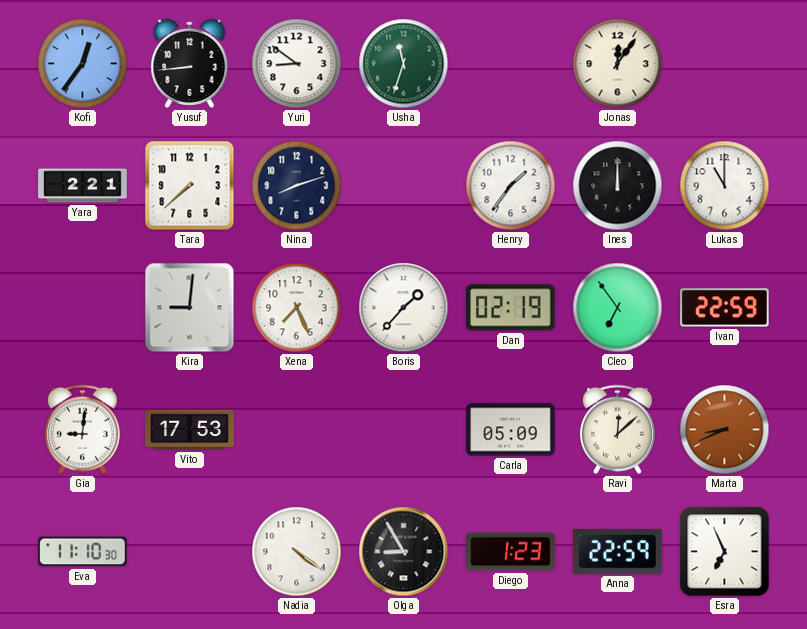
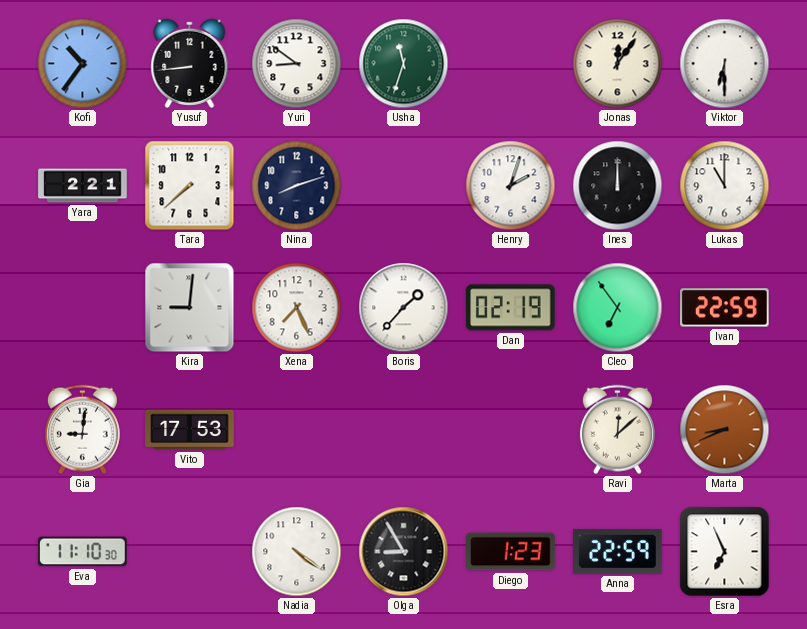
Kofi: 12:36 -> 10:36 (83, 64)
Viktor: none -> 6:30 (725, 64)
Henry: 1:36 -> 2:03 (511, 186)
Carla: 05:09 -> none (511, 430)
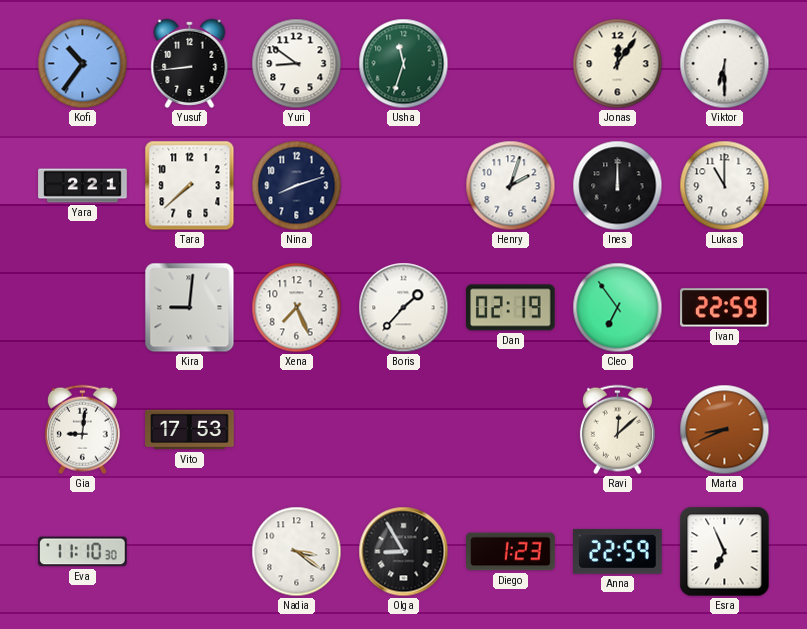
Nadia: 4:21 -> 3:21 (297, 552)
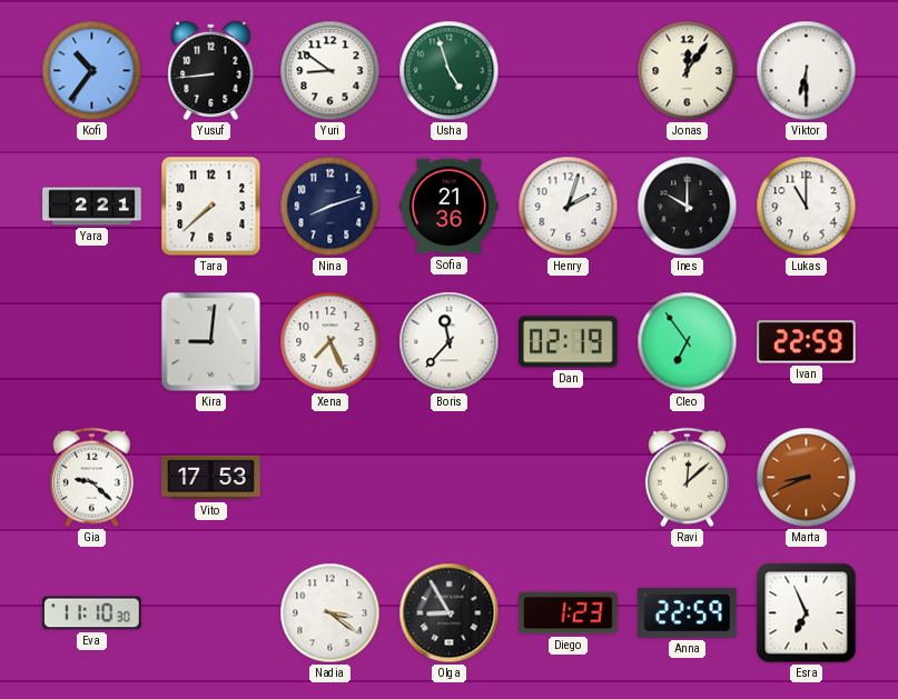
Usha: 11:33 -> 4:57 (450, 71)
Sofia: none -> 21:36 (450, 207)
Ines: 12:00 -> 10:00 (688, 207)
Boris: 1:37 -> 11:37 (450, 342)
Gia: 9:01 -> 9:22 (91, 478)
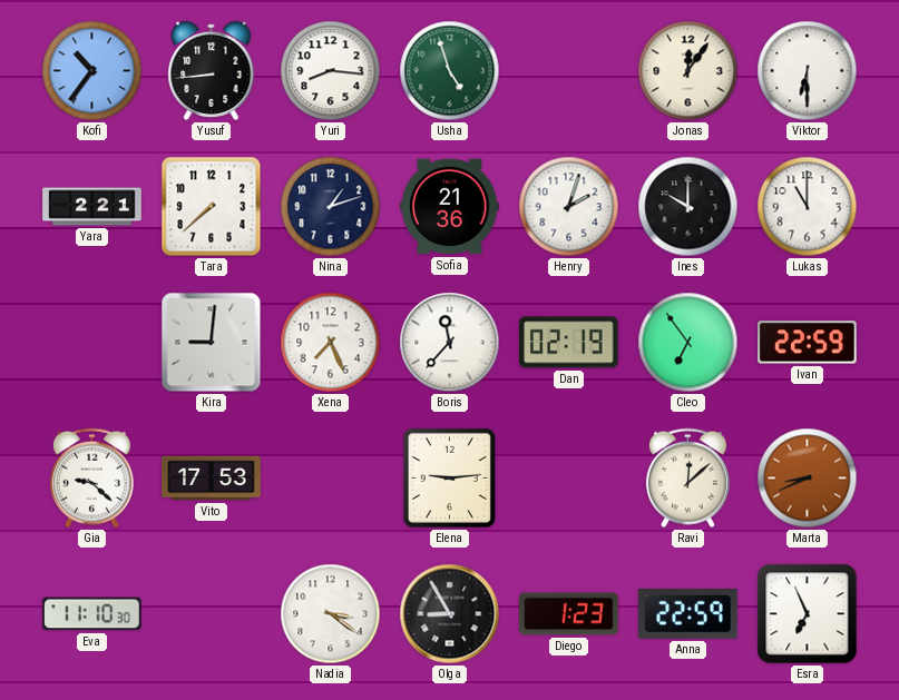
Yuri: 8:51 -> 8:16 (331, 71)
Nina: 8:12 -> 1:12 (331, 207)
Elena: none -> 9:14 (449, 477)
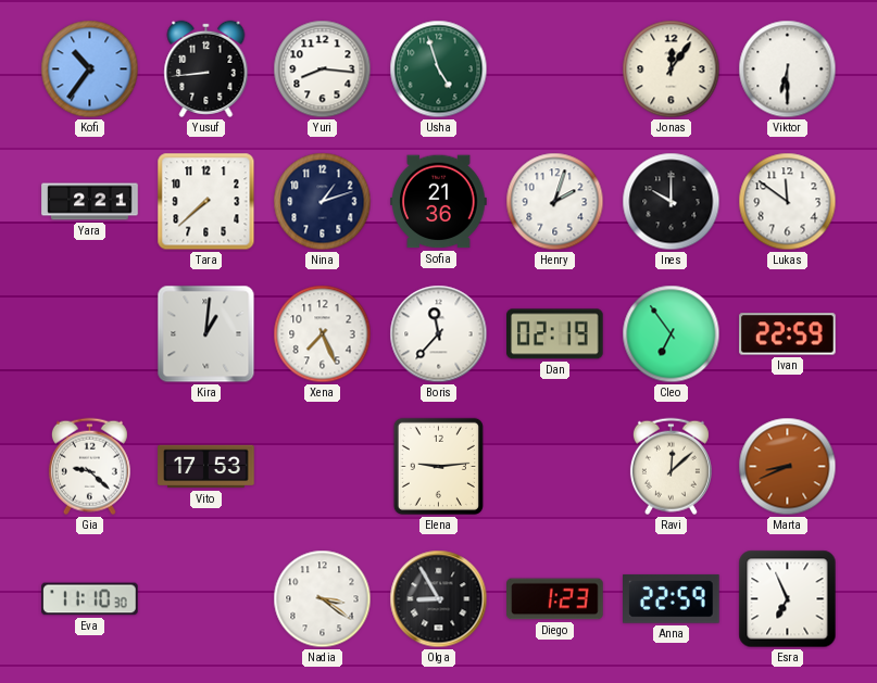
Lukas: 11:00 -> 11:51 (788, 202)
Kira: 9:01 -> 1:01 (206, 334)
